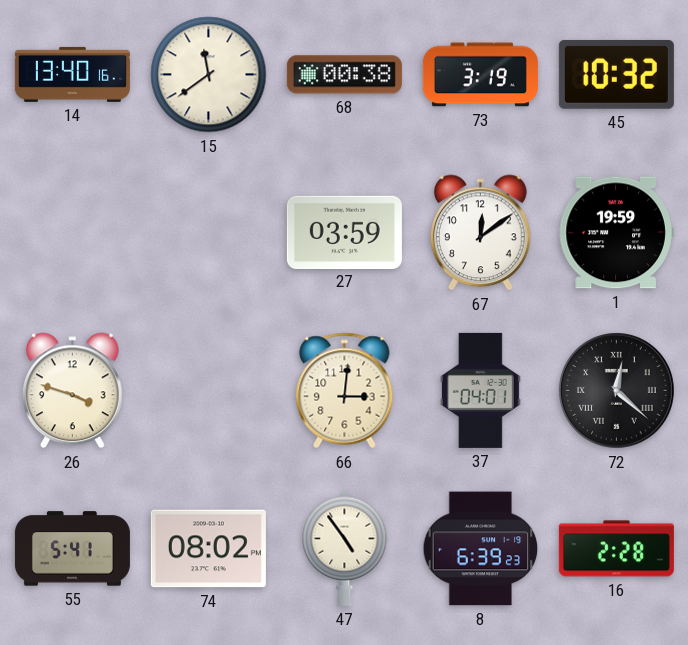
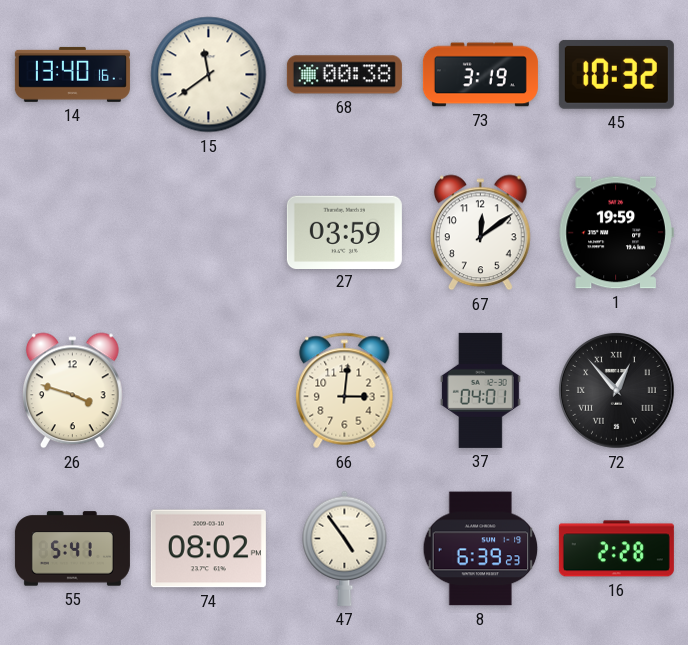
72: 12:22 -> 12:53 (617, 391)
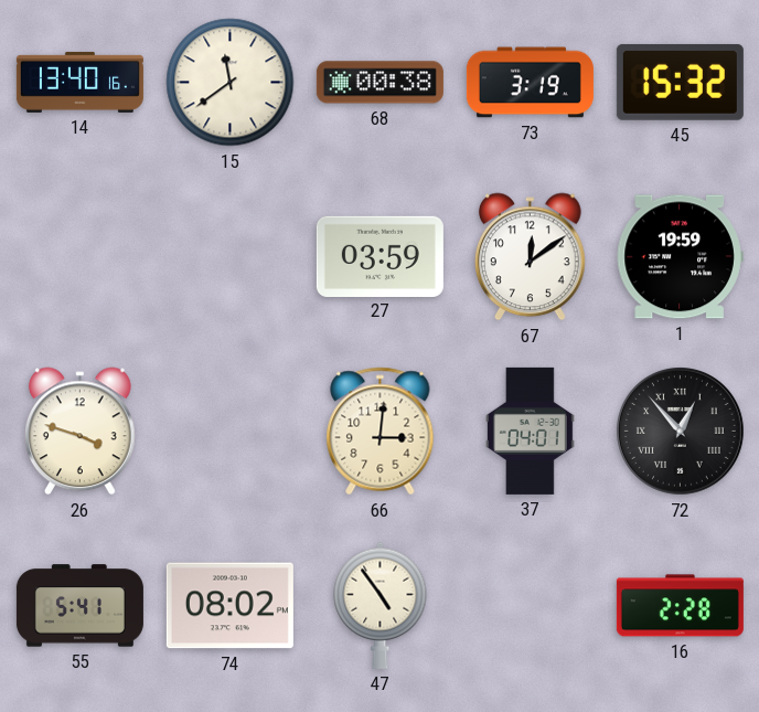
45: 10:32 -> 15:32 (680, 82)
8: 6:39 -> none (481, 549)
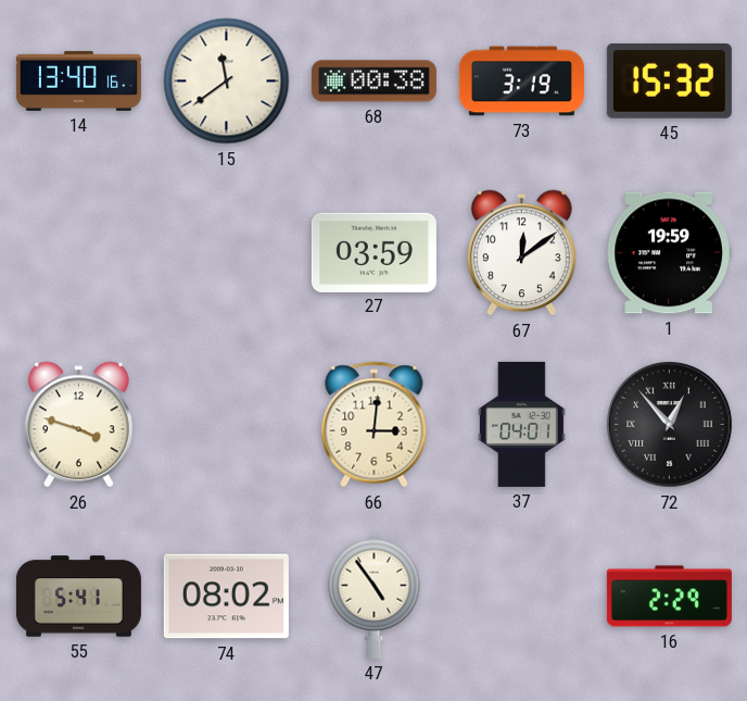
16: 2:28 -> 2:29 (669, 597)
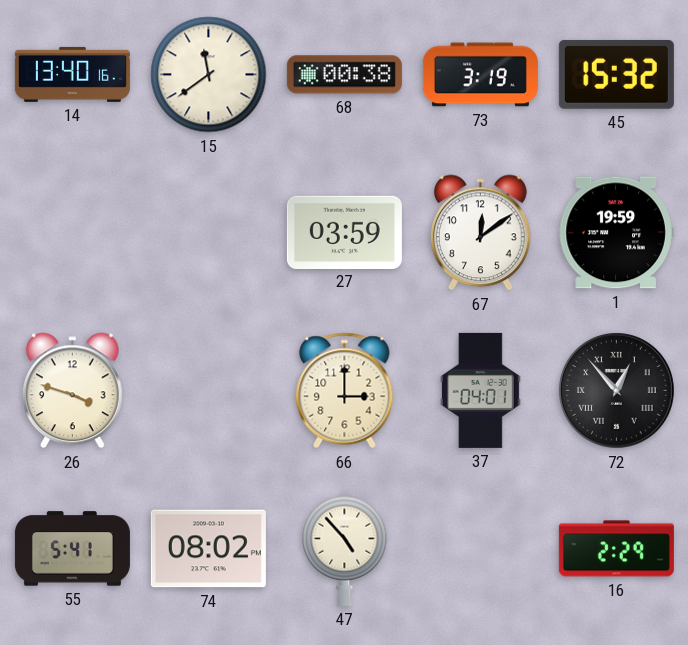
66: 3:01 -> 3:00 (345, 391)
47: 4:54 -> 4:53 (345, 548)
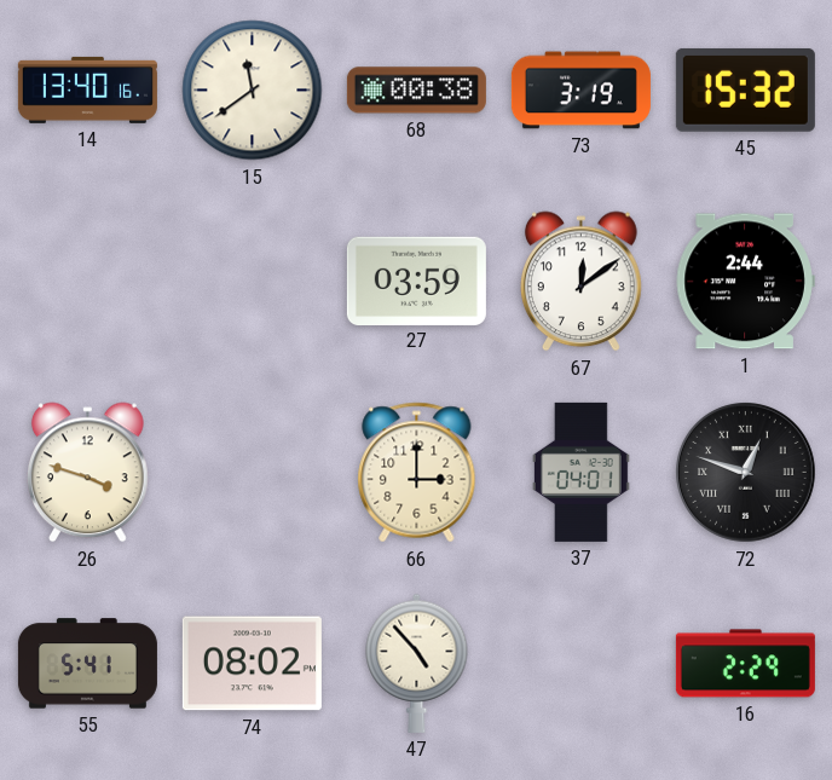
1: 19:59 -> 2:44 (745, 282)
72: 12:53 -> 12:48 (746, 473)
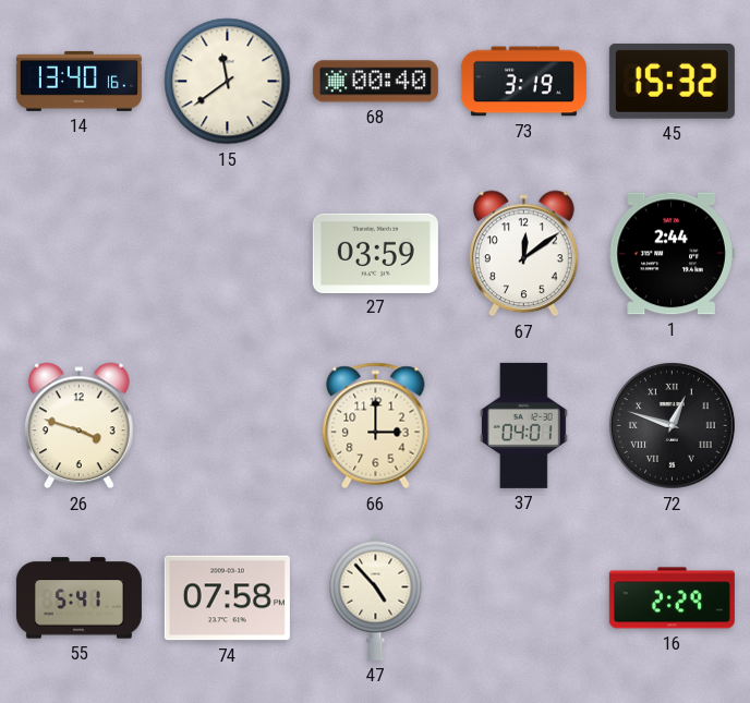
68: 00:38 -> 00:40 (375, 82)
74: 08:02 -> 07:58 (227, 598)
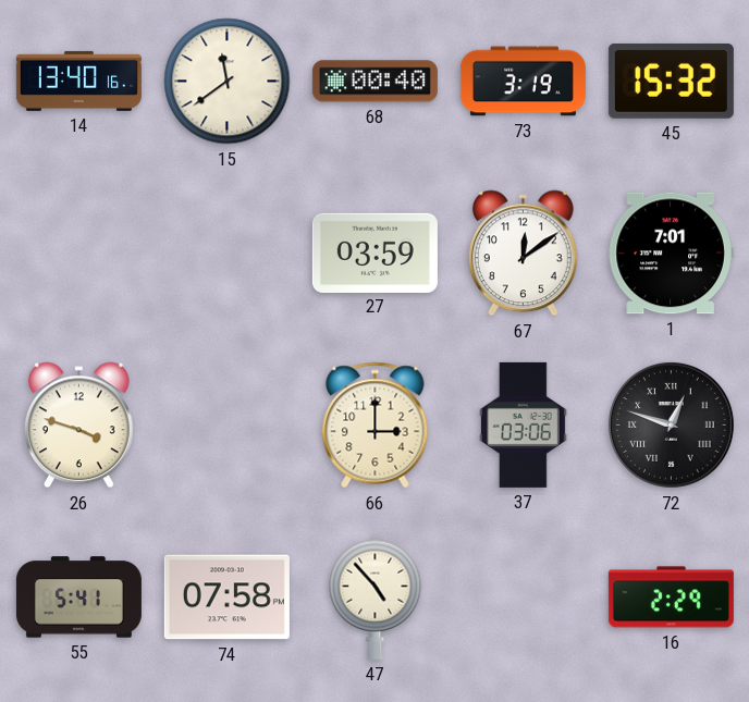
1: 2:44 -> 7:01 (671, 254)
37: 04:01 -> 03:06 (523, 424)
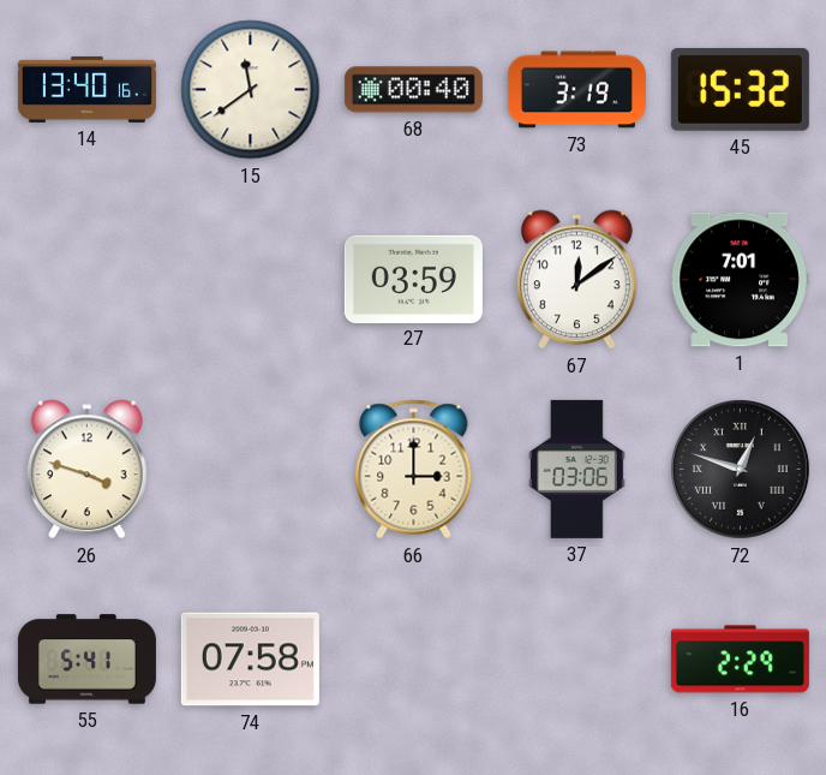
47: 4:53 -> none (376, 596)
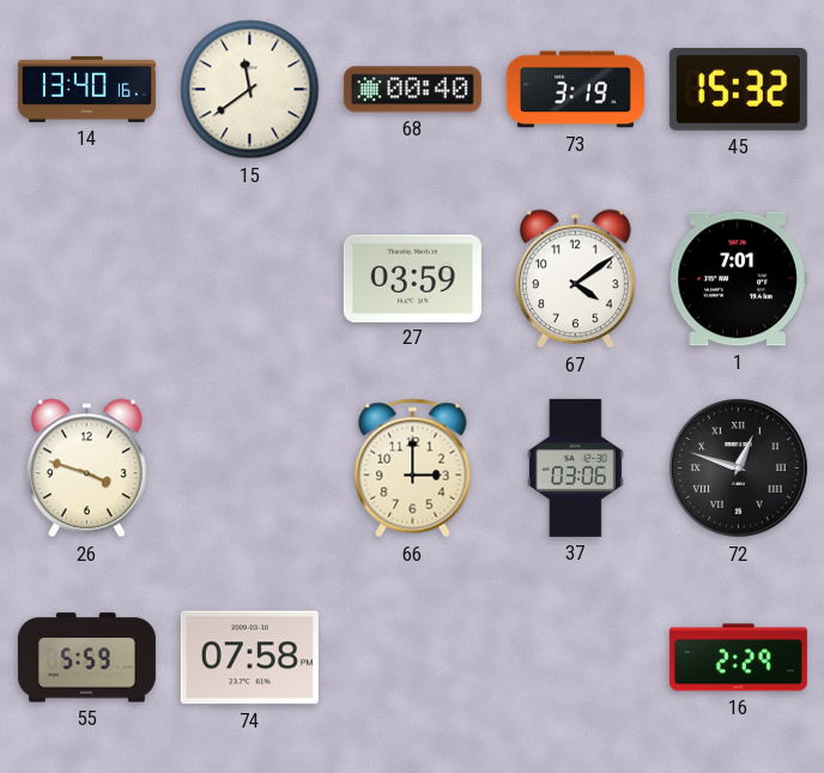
67: 12:09 -> 4:09 (576, 279)
55: 5:41 -> 5:59 (86, 658)
